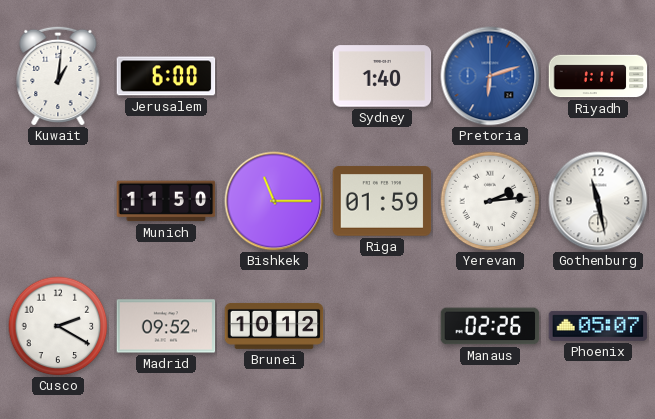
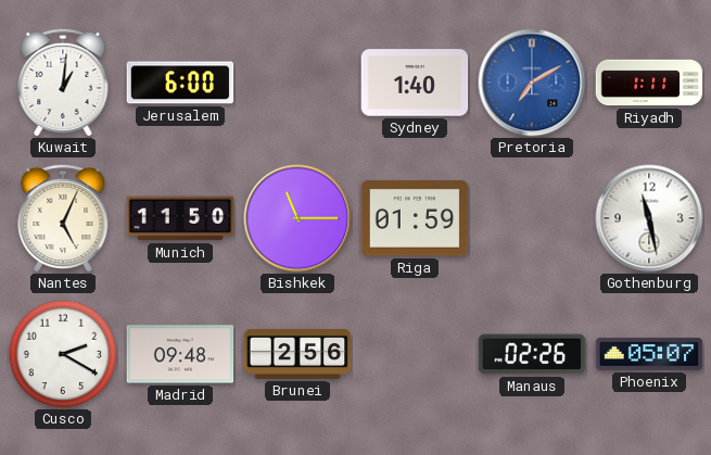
Pretoria: 6:12 -> 7:10 (532, 83)
Nantes: none -> 5:04 (63, 218)
Yerevan: 2:14 -> none (490, 201)
Madrid: 09:52 -> 09:48 (180, 354)
Brunei: 10:12 -> 2:56 (297, 354)
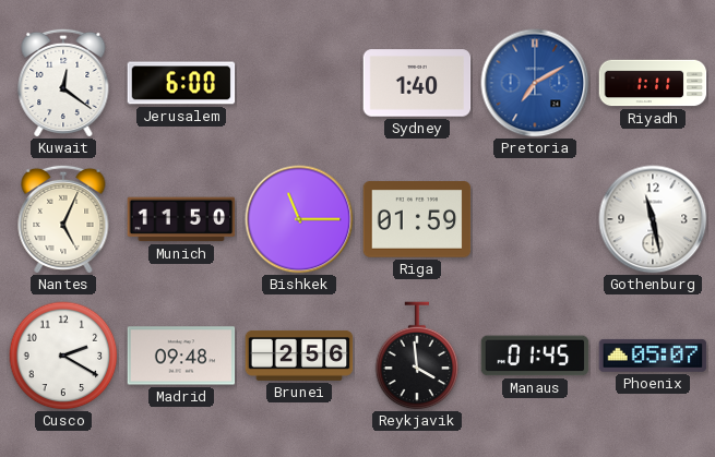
Kuwait: 1:01 -> 12:21 (63, 83)
Reykjavik: none -> 3:59 (417, 356)
Manaus: 02:26 -> 01:45 (535, 356)
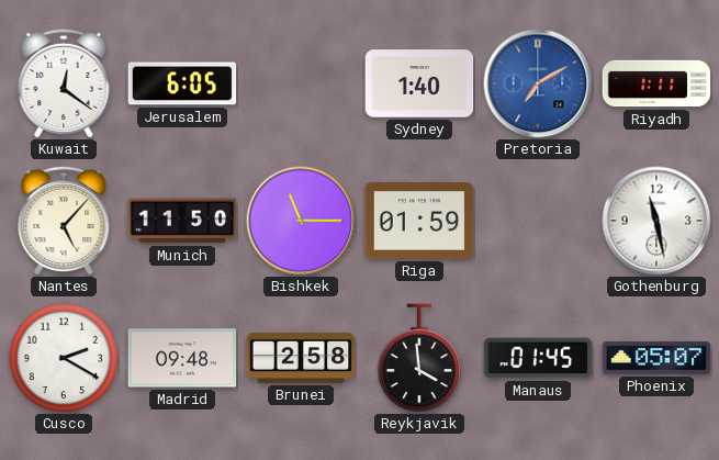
Jerusalem: 6:00 -> 6:05 (182, 83)
Nantes: 5:04 -> 5:07 (64, 221)
Brunei: 2:56 -> 2:58 (301, 358)
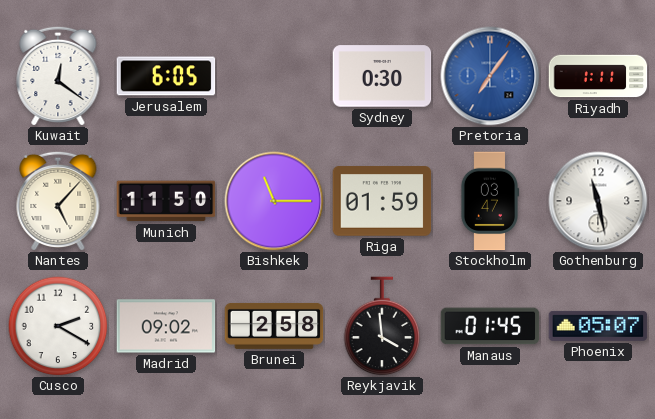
Sydney: 1:40 -> 0:30 (382, 76)
Pretoria: 7:10 -> 7:06 (490, 76)
Stockholm: none -> 03:47 (490, 201)
Madrid: 09:48 -> 09:02 (166, 326)
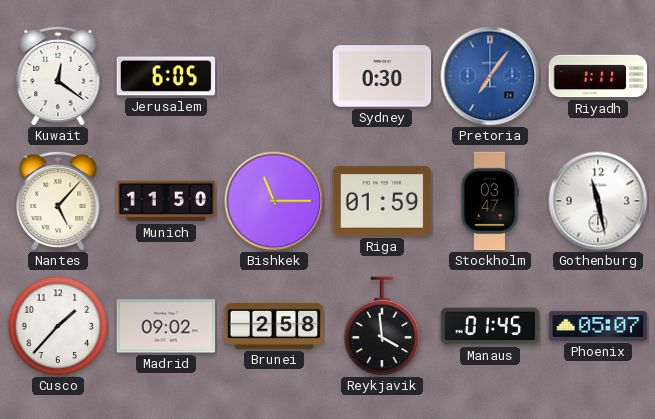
Cusco: 2:20 -> 1:37 (58, 326)
